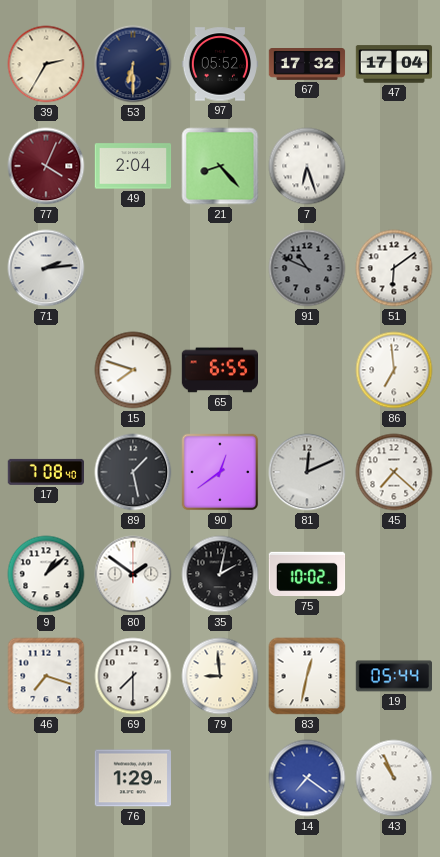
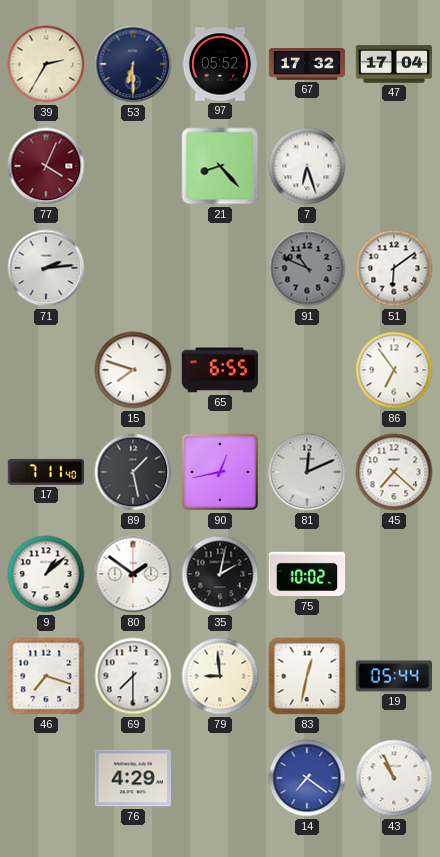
49: 2:04 -> none (133, 166)
86: 6:59 -> 6:54 (394, 370)
17: 7:08 -> 7:11 (45, 472)
90: 12:39 -> 12:43 (220, 472)
76: 1:29 -> 4:29 (132, 778)
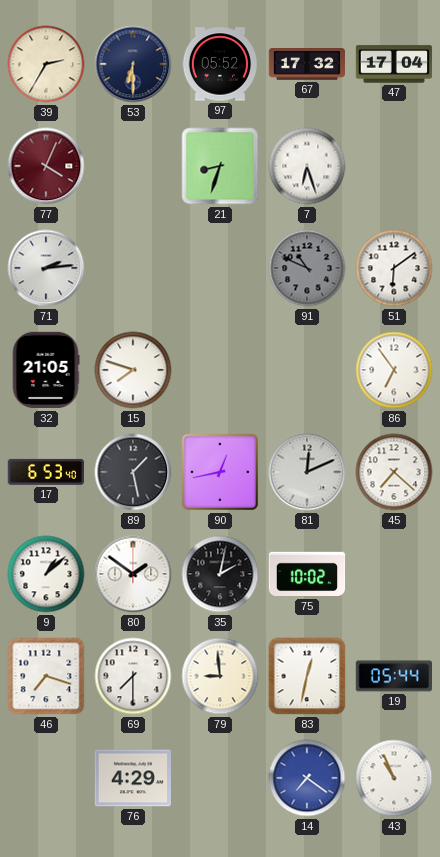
21: 8:23 -> 8:33 (220, 166)
32: none -> 21:05 (46, 370)
65: 6:55 -> none (220, 370)
17: 7:11 -> 6:53 (45, 472)
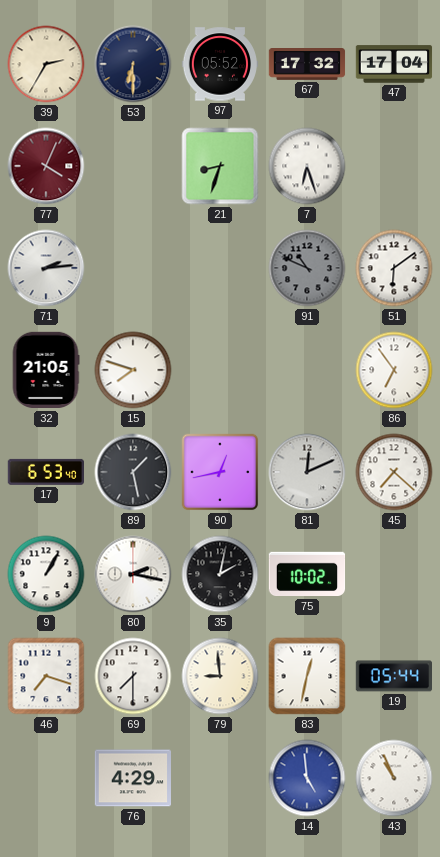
9: 1:08 -> 1:05 (46, 574)
80: 1:51 -> 2:17 (133, 574)
14: 7:21 -> 4:59 (307, 778)
